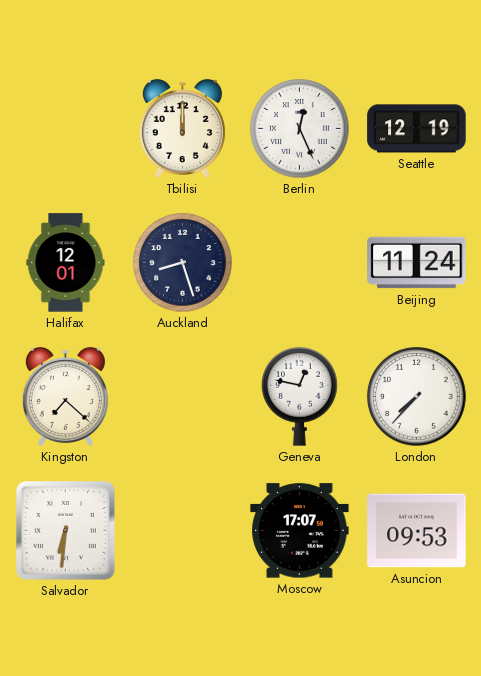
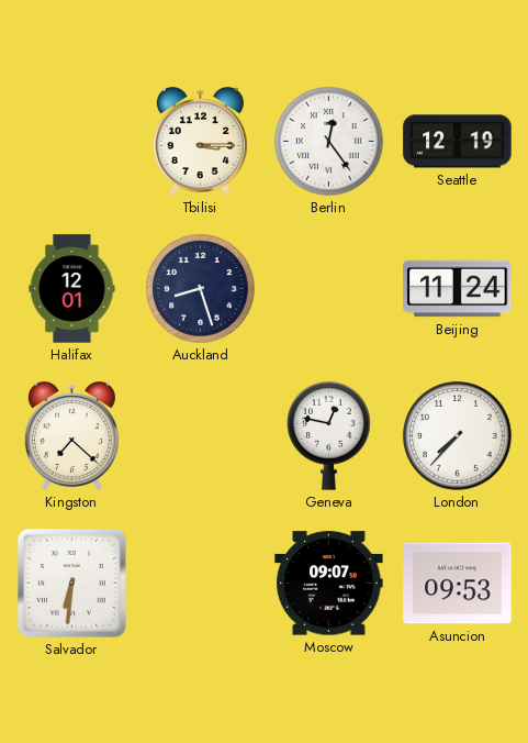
Tbilisi: 12:00 -> 3:15 (200, 141)
Berlin: 12:26 -> 12:24 (329, 142)
Moscow: 17:07 -> 09:07 (329, 584)
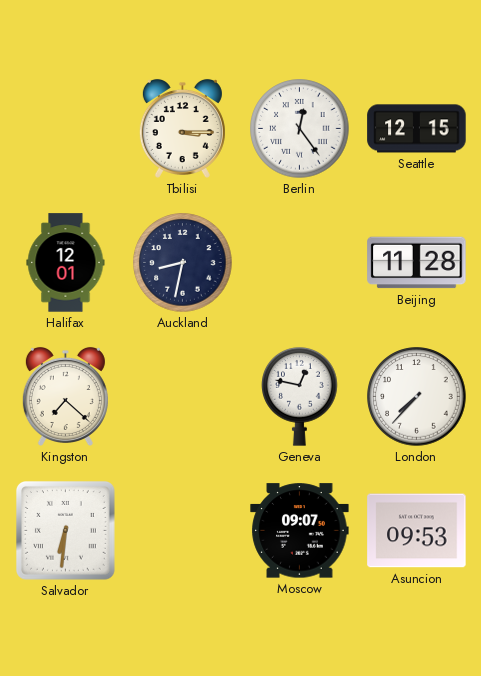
Seattle: 12:19 -> 12:15 (417, 129)
Auckland: 8:27 -> 8:32 (183, 263)
Beijing: 11:24 -> 11:28 (417, 263)
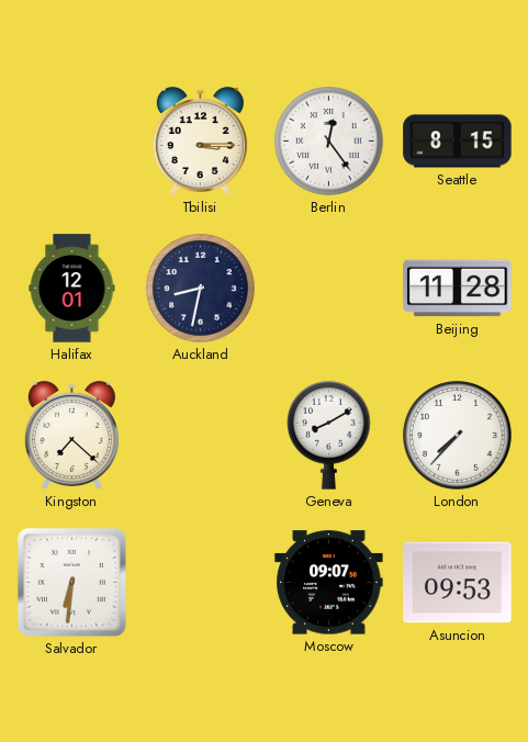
Seattle: 12:15 -> 8:15 (458, 142)
Geneva: 12:47 -> 8:10 (329, 435)
